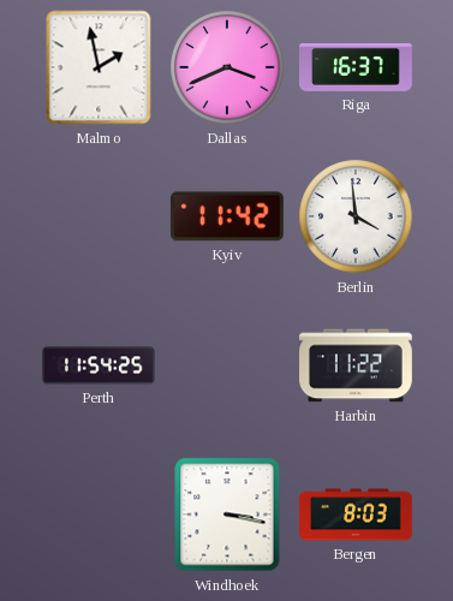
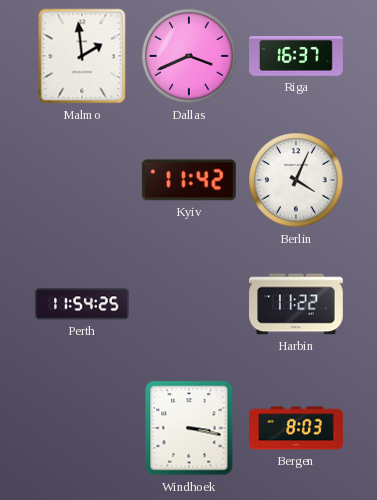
Malmo: 1:58 -> 1:59 (82, 56)
Berlin: 3:59 -> 4:04 (296, 180)
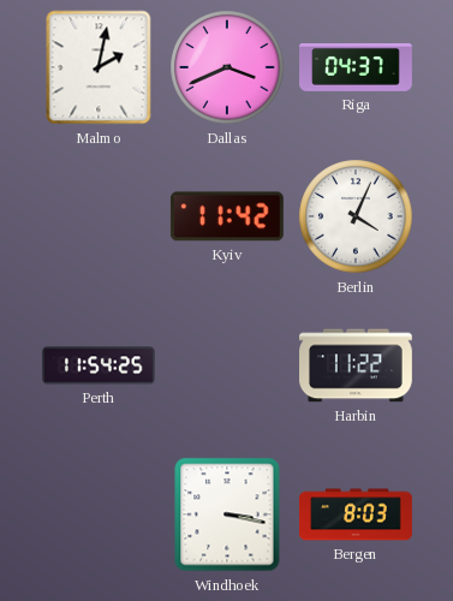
Malmo: 1:59 -> 2:02 (99, 67)
Riga: 16:37 -> 04:37 (357, 67)
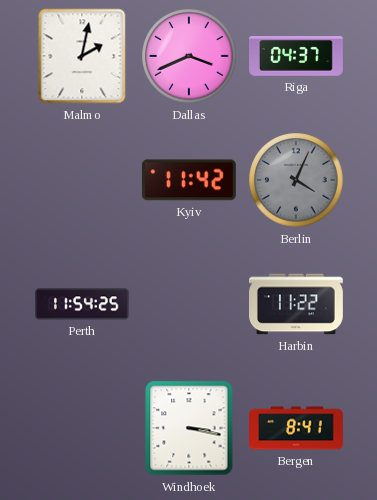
Berlin dial: white -> grey (296, 180)
Bergen: 8:03 -> 8:41 (297, 428)
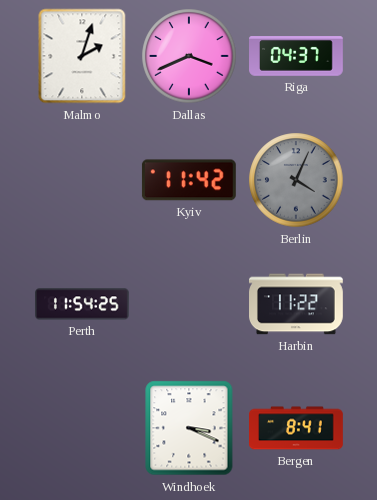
Malmo: 2:02 -> 2:03 (82, 56)
Windhoek: 3:17 -> 3:19 (189, 428)
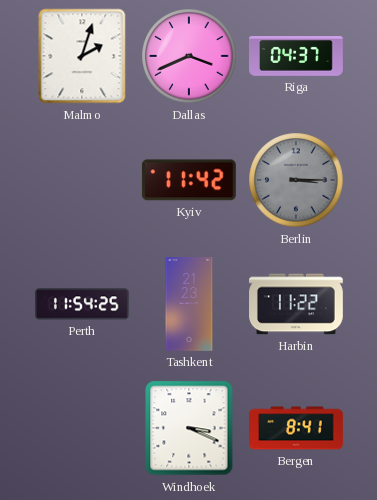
Berlin: 4:04 -> 3:15 (296, 180)
Tashkent: none -> 21:23 (189, 305)
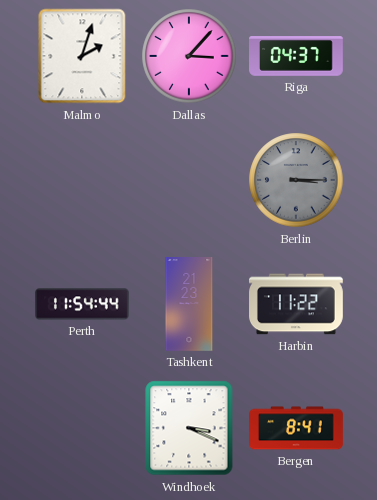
Dallas: 3:41 -> 3:07 (189, 56)
Kyiv: 11:42 -> none (189, 180)
Perth: 11:54:25 -> 11:54:44 (83, 304)
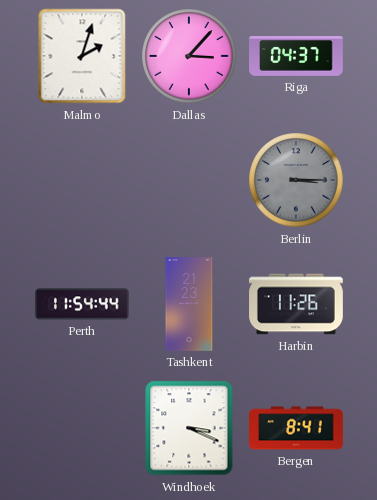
Harbin: 11:22 -> 11:26 (297, 304)
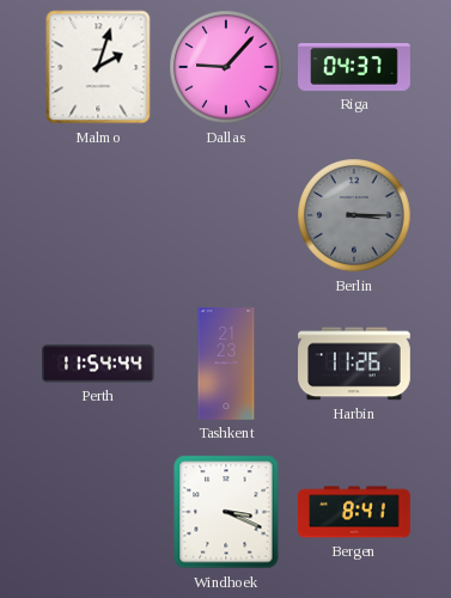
Dallas: 3:07 -> 9:07 (226, 67)
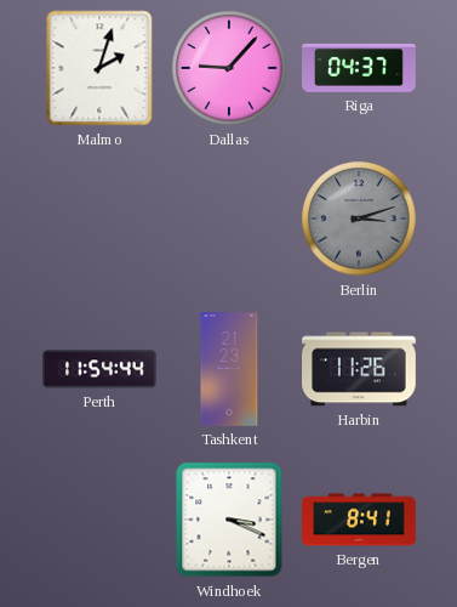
Berlin: 3:15 -> 3:12 (359, 219)
